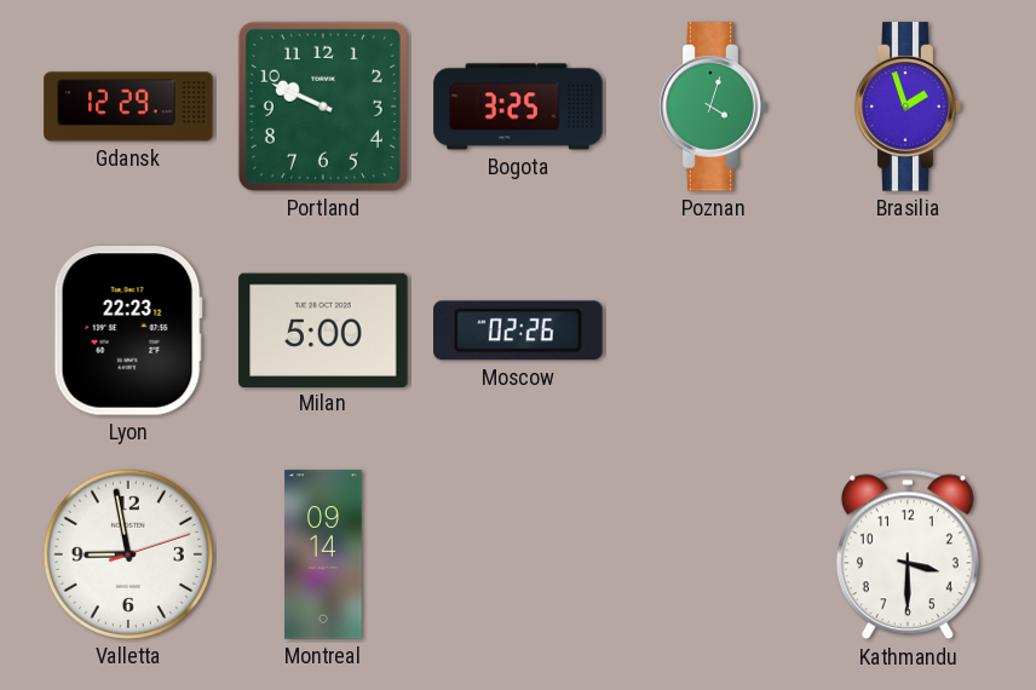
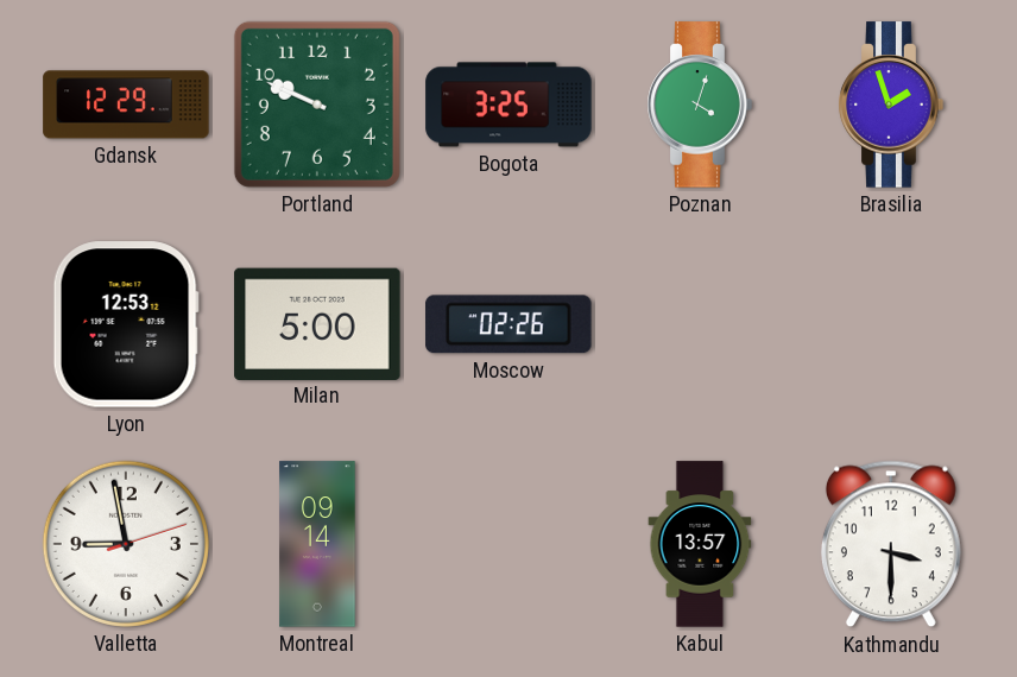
Lyon: 22:23 -> 12:53 (126, 324)
Kabul: none -> 13:57 (700, 544)
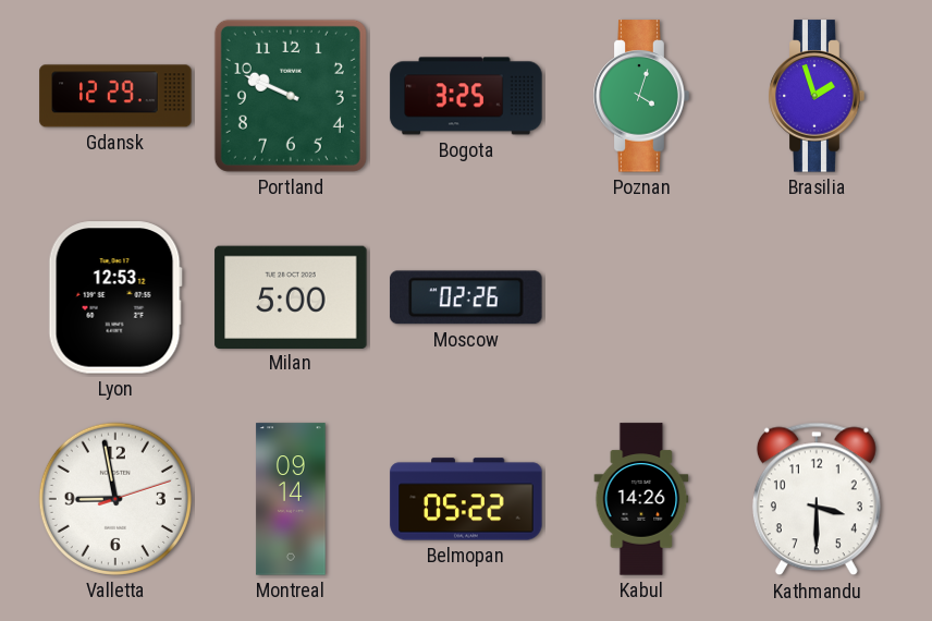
Belmopan: none -> 05:22 (466, 499)
Kabul: 13:57 -> 14:26 (641, 499)
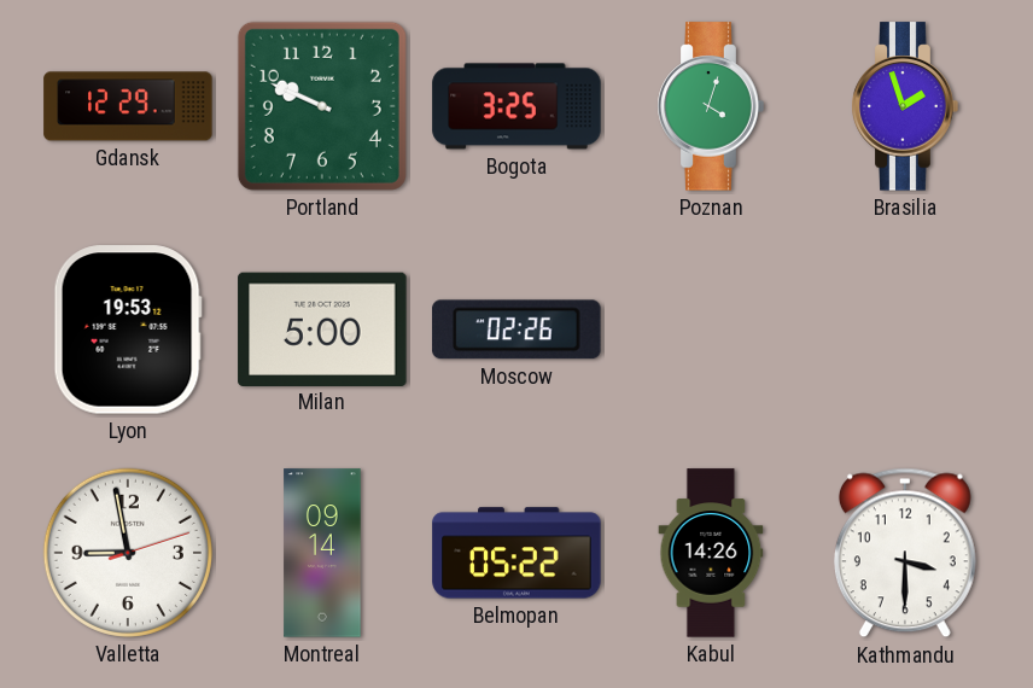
Lyon: 12:53 -> 19:53 (128, 330)
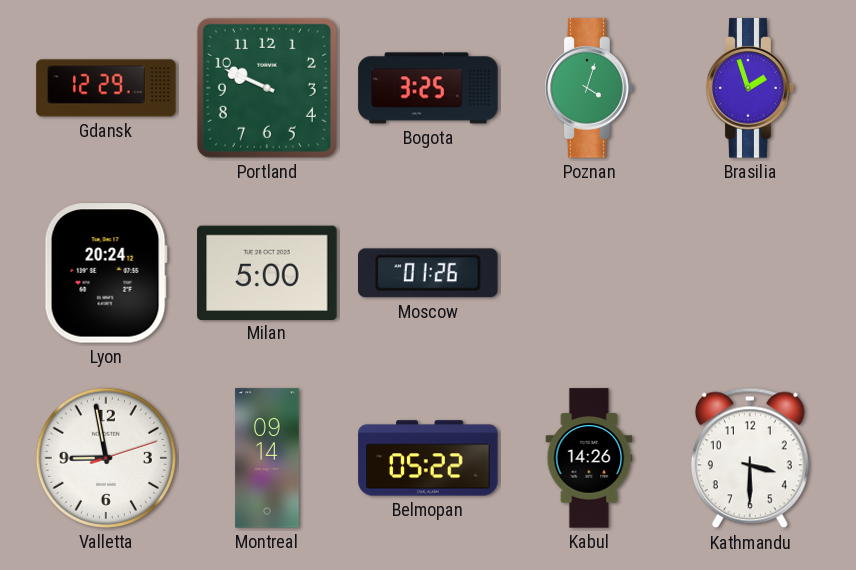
Lyon: 19:53 -> 20:24 (106, 273)
Moscow: 02:26 -> 01:26 (428, 273)
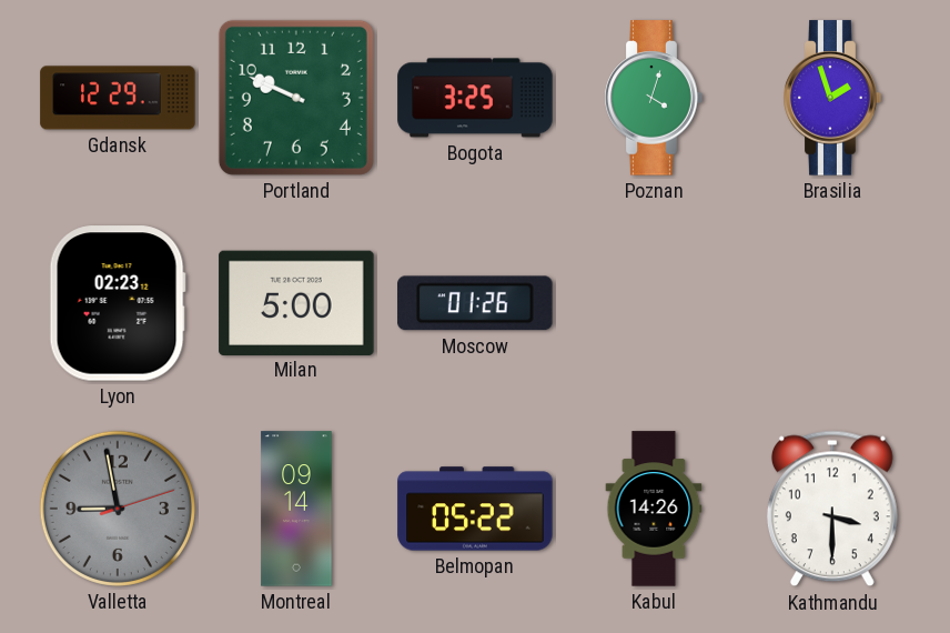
Lyon: 20:24 -> 02:23 (118, 303)
Valletta dial: white -> grey (118, 509)
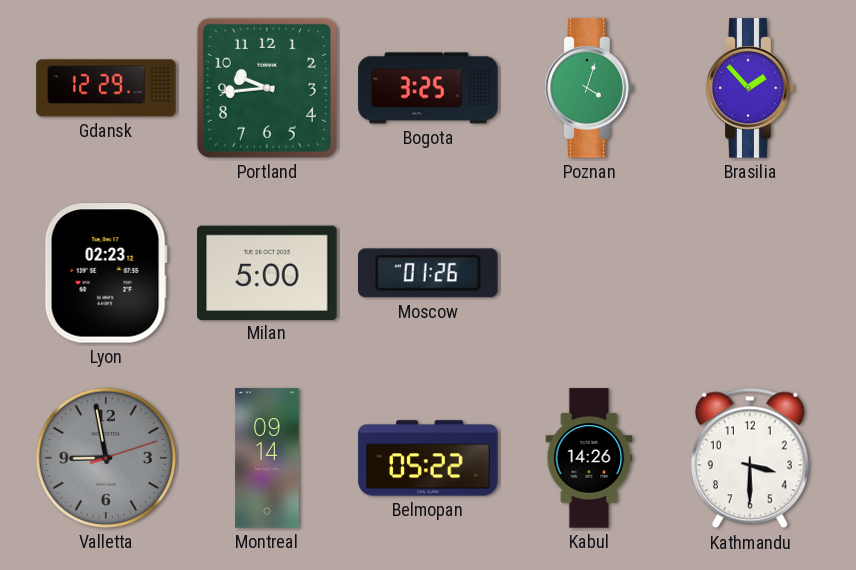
Portland: 9:49 -> 9:44 (267, 88)
Brasilia: 1:57 -> 1:53 (750, 88)
